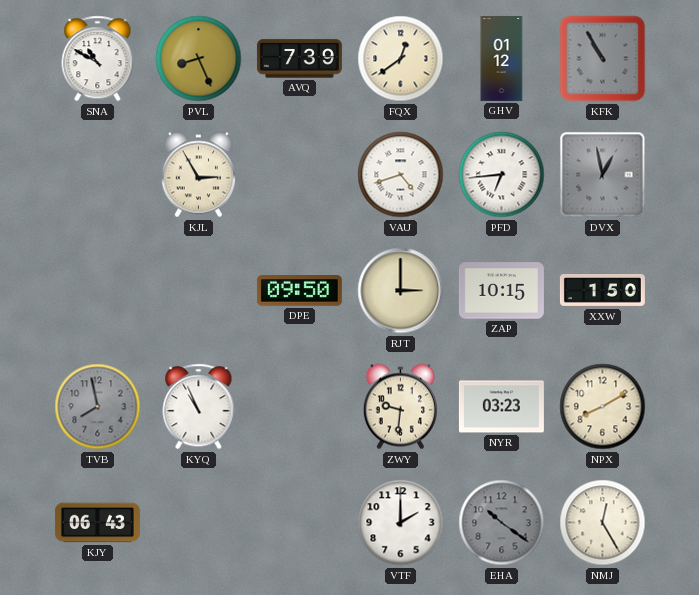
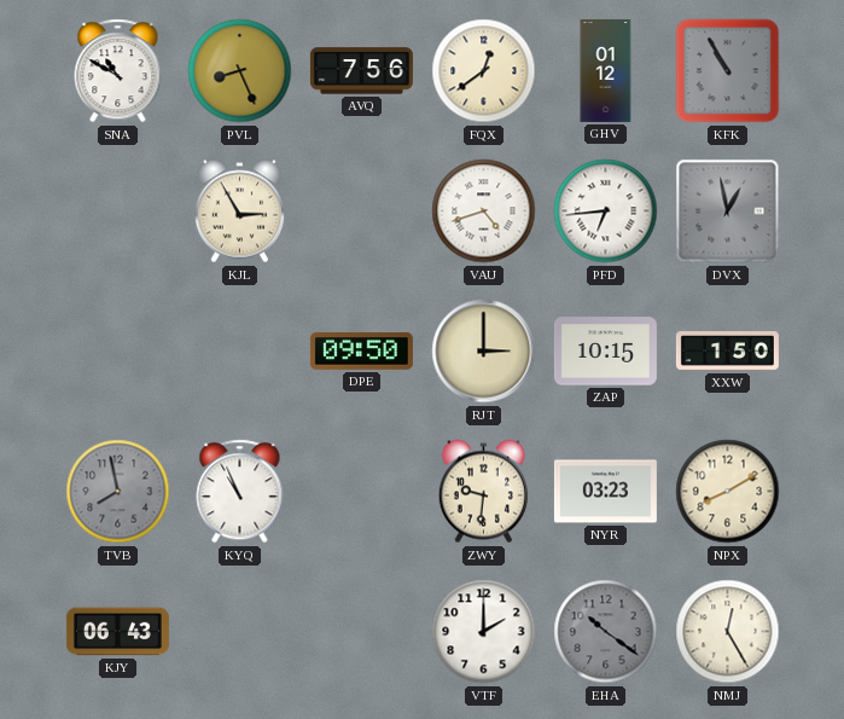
AVQ: 7:39 -> 7:56 (361, 71)
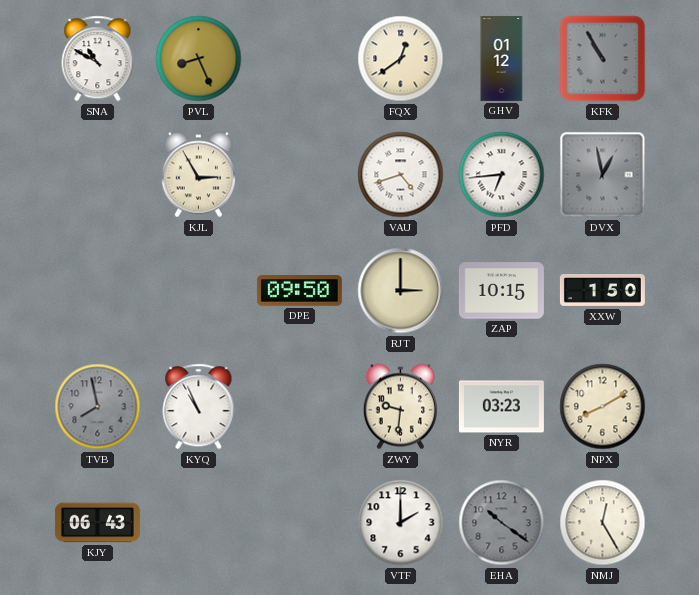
AVQ: 7:56 -> none (361, 71)
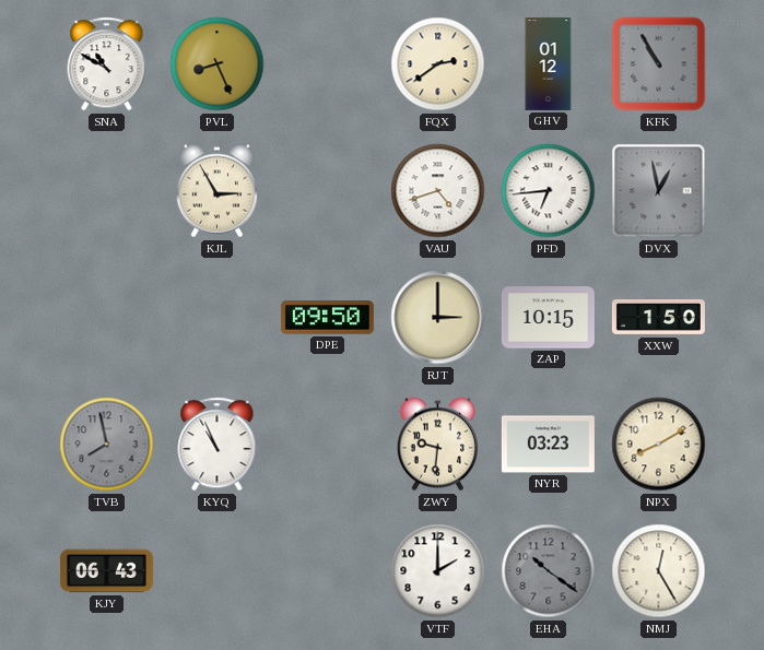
FQX: 12:39 -> 2:39 (438, 64)
